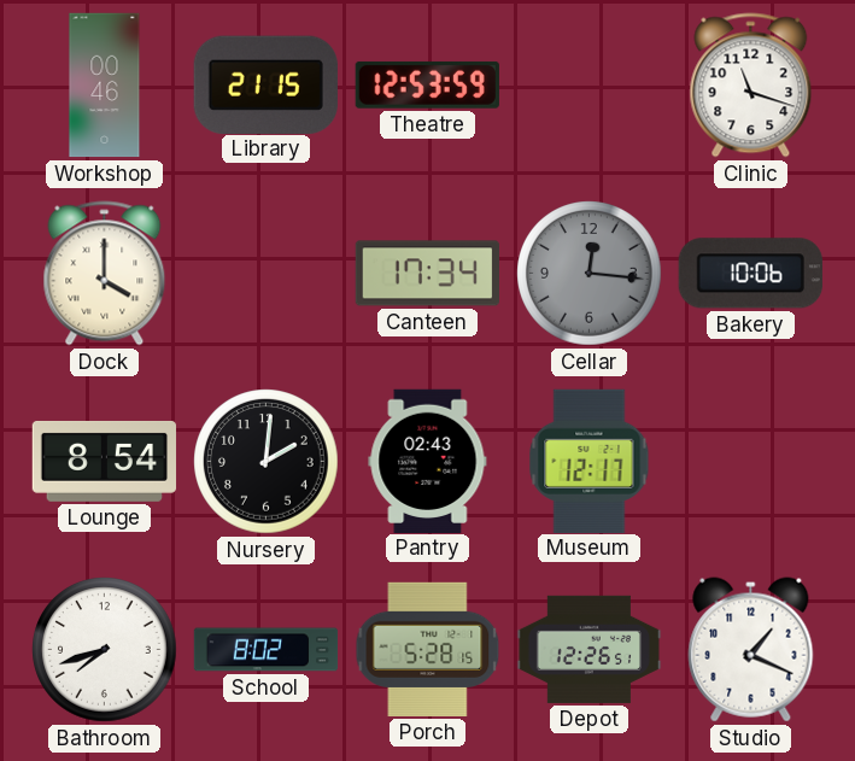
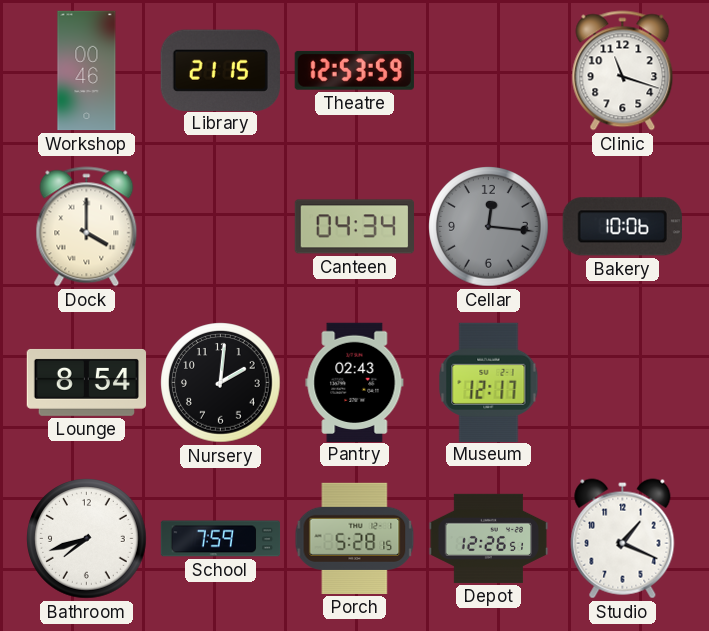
Canteen: 17:34 -> 04:34 (354, 227)
School: 8:02 -> 7:59 (221, 539)
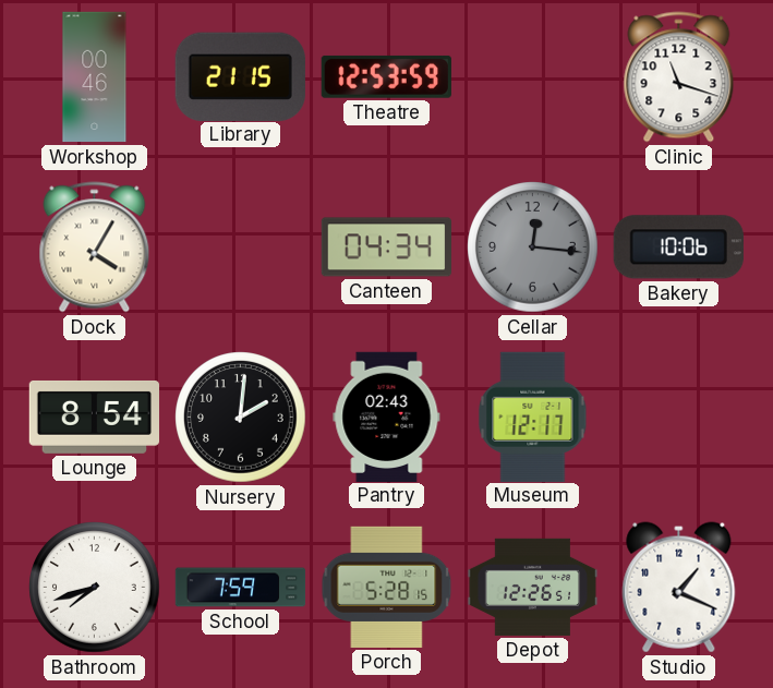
Dock: 4:00 -> 4:05 (95, 248)
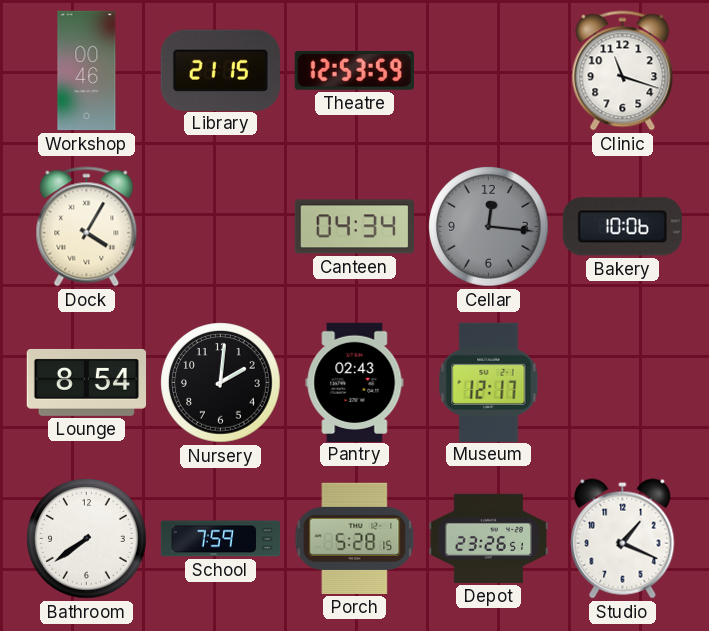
Bathroom: 7:42 -> 7:39 (87, 539)
Depot: 12:26 -> 23:26 (489, 538)
